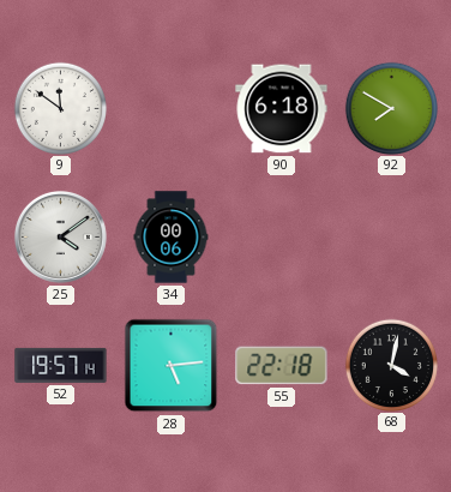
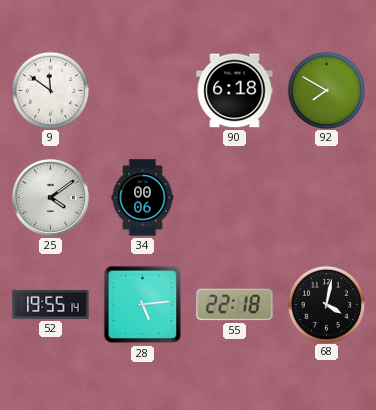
52: 19:57 -> 19:55 (51, 304)
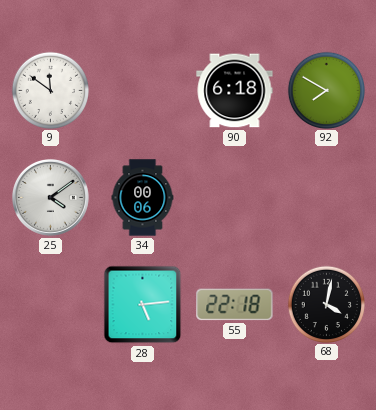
52: 19:55 -> none (51, 304)
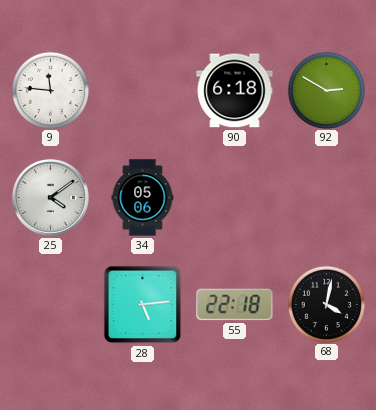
9: 11:51 -> 11:46 (50, 90)
92: 7:50 -> 2:50 (326, 90)
34: 00:06 -> 05:06 (143, 198)
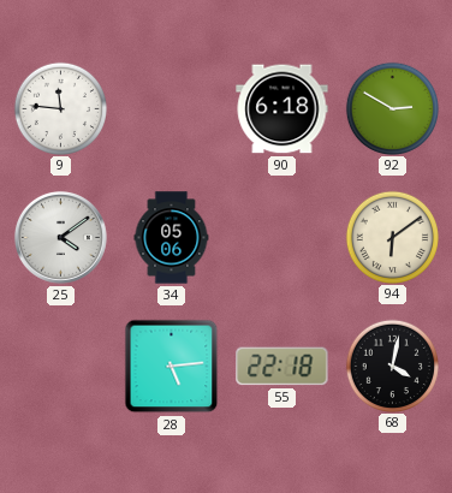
94: none -> 6:09 (392, 237)
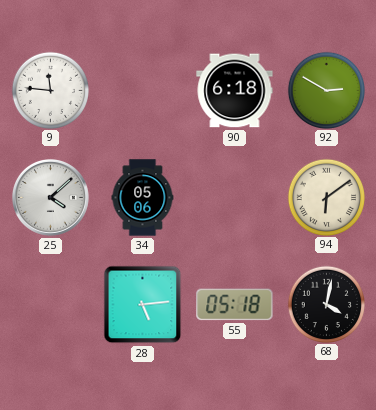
25: 4:09 -> 4:08 (50, 197)
55: 22:18 -> 05:18 (235, 305)
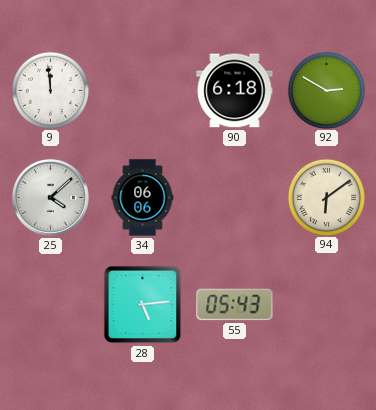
9: 11:46 -> 11:59 (50, 90)
34: 05:06 -> 06:06 (143, 198)
55: 05:18 -> 05:43 (235, 305)
68: 4:02 -> none (326, 304)
